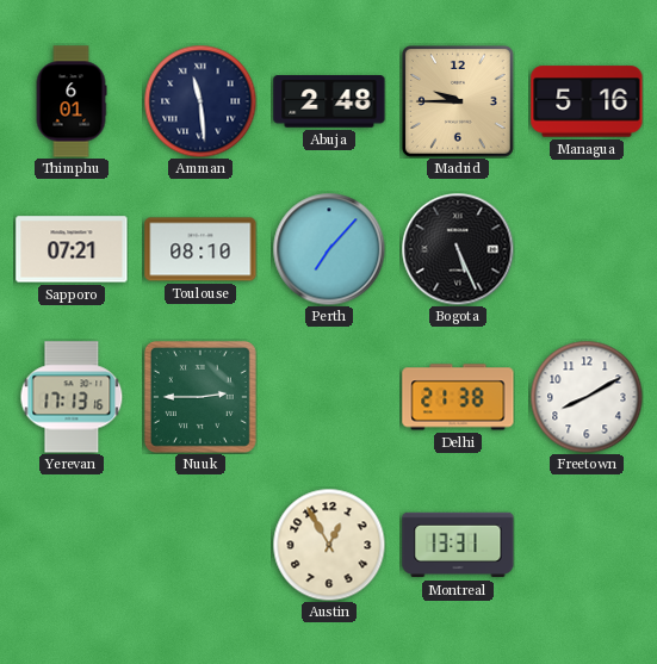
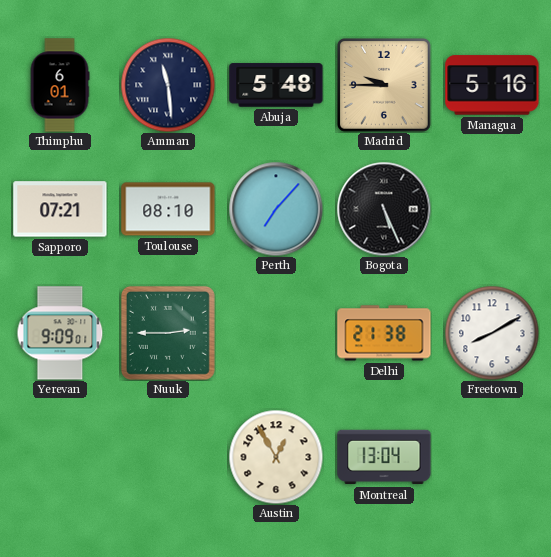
Abuja: 2:48 -> 5:48 (276, 85)
Yerevan: 17:13 -> 9:09 (60, 333)
Montreal: 13:31 -> 13:04 (384, 457)
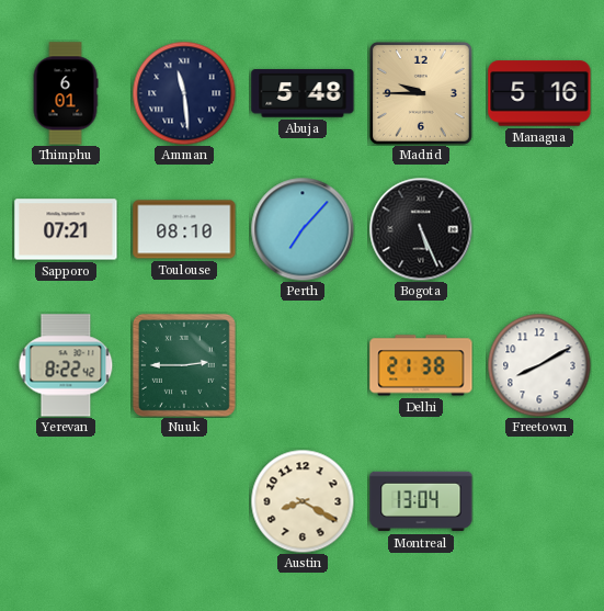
Yerevan: 9:09 -> 8:22 (66, 365)
Austin: 12:55 -> 8:20 (303, 501)
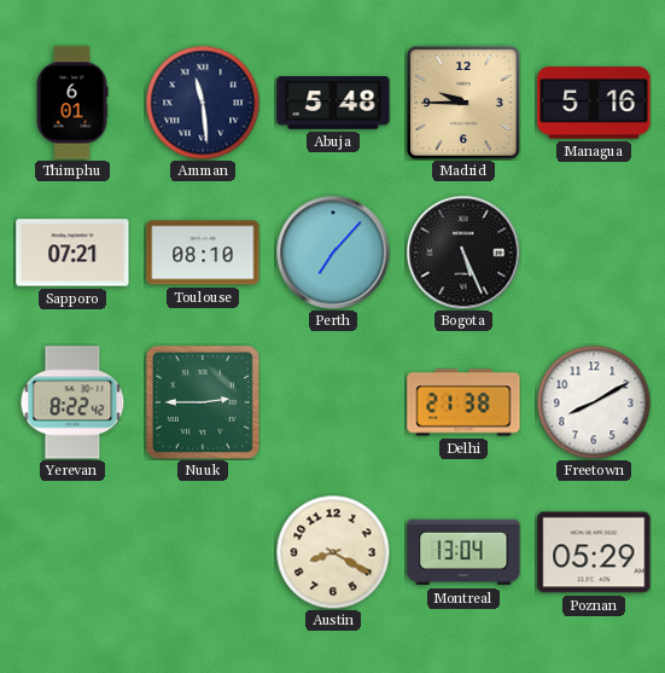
Poznan: none -> 05:29 (594, 552)
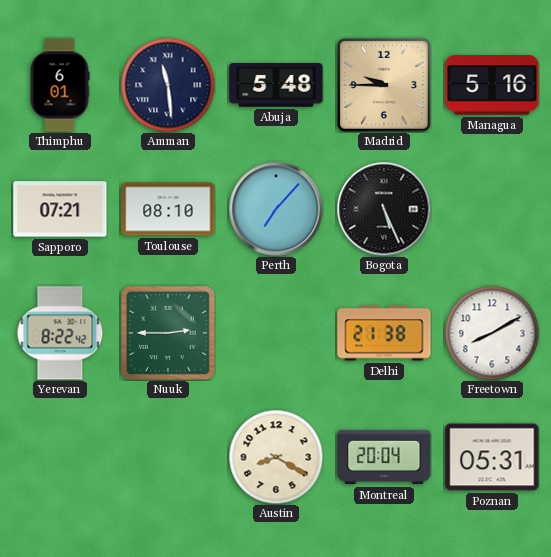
Montreal: 13:04 -> 20:04 (384, 457)
Poznan: 05:29 -> 05:31 (492, 457)
